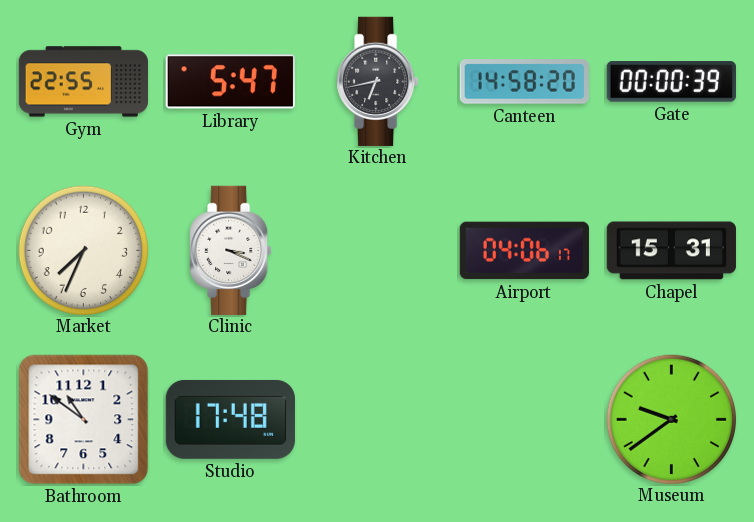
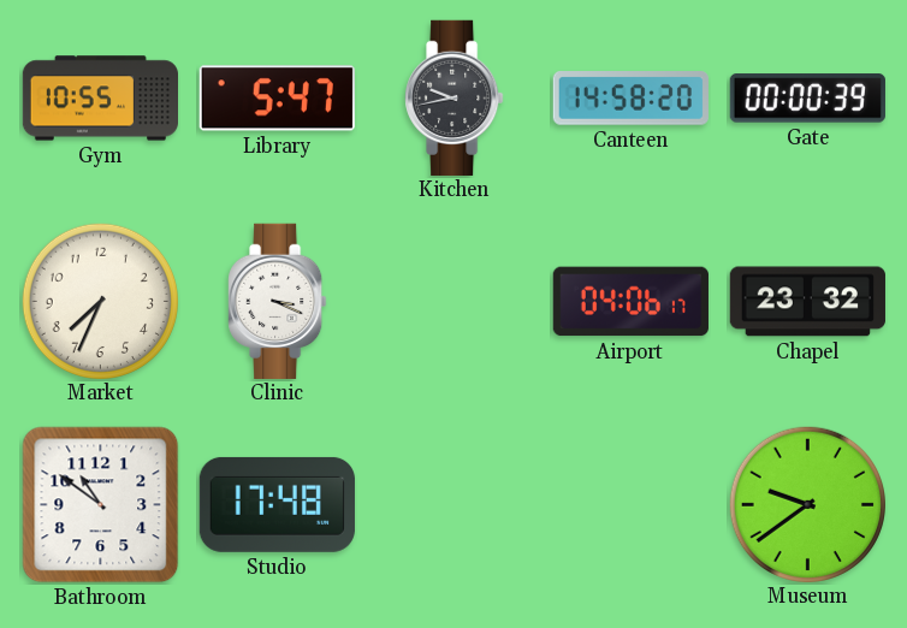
Gym: 22:55 -> 10:55 (100, 99)
Kitchen: 6:43 -> 9:43 (455, 97)
Chapel: 15:31 -> 23:32 (807, 302)
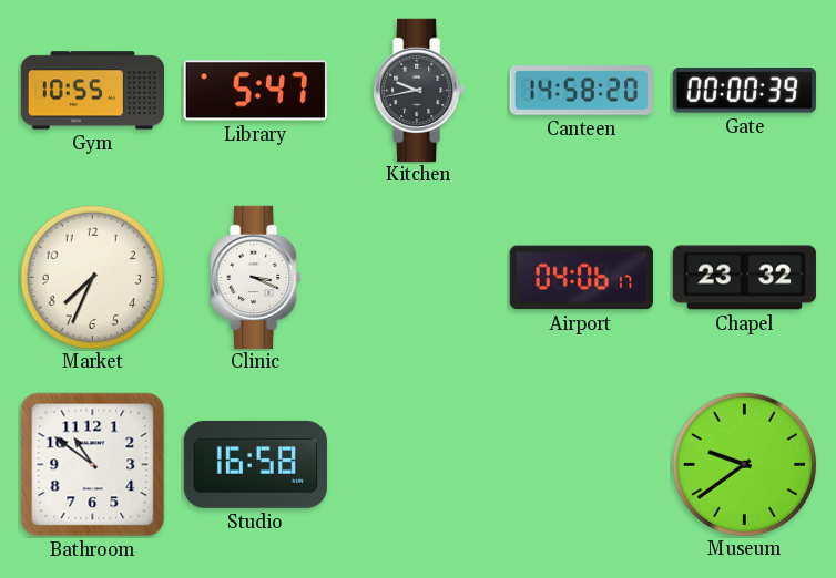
Studio: 17:48 -> 16:58 (255, 464)
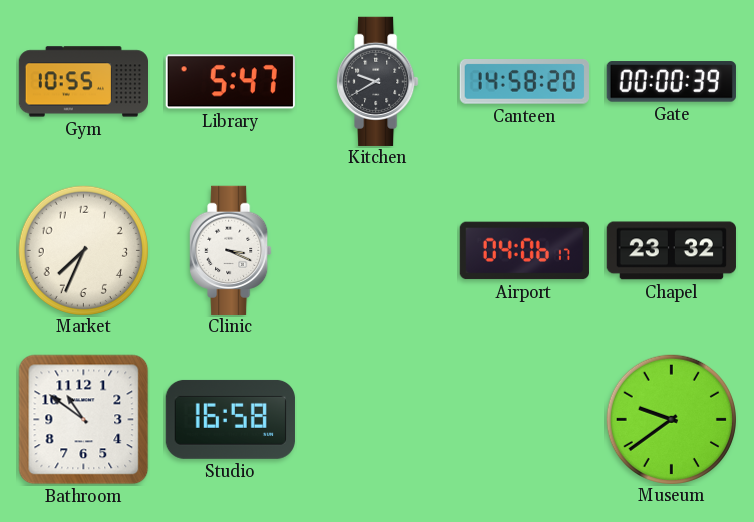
Kitchen: 9:43 -> 9:40 (378, 81)
